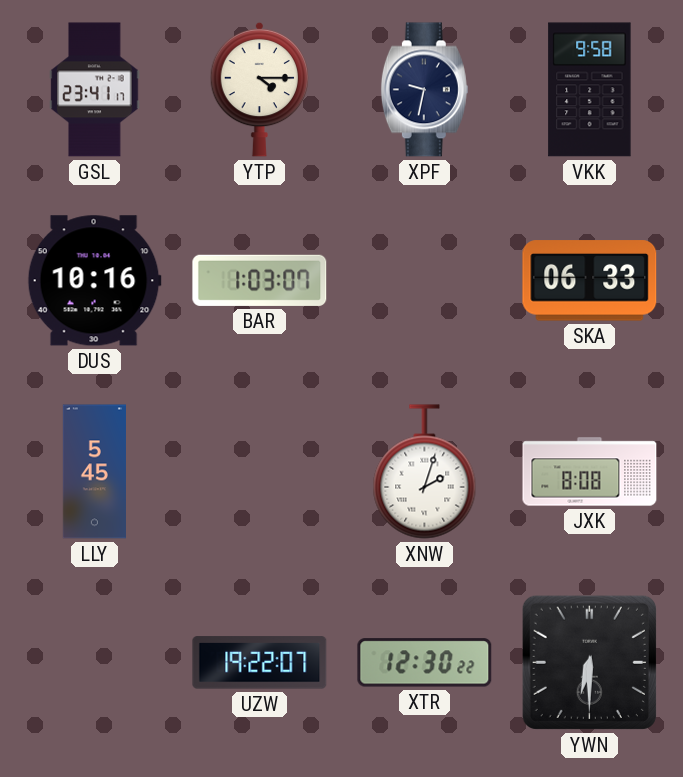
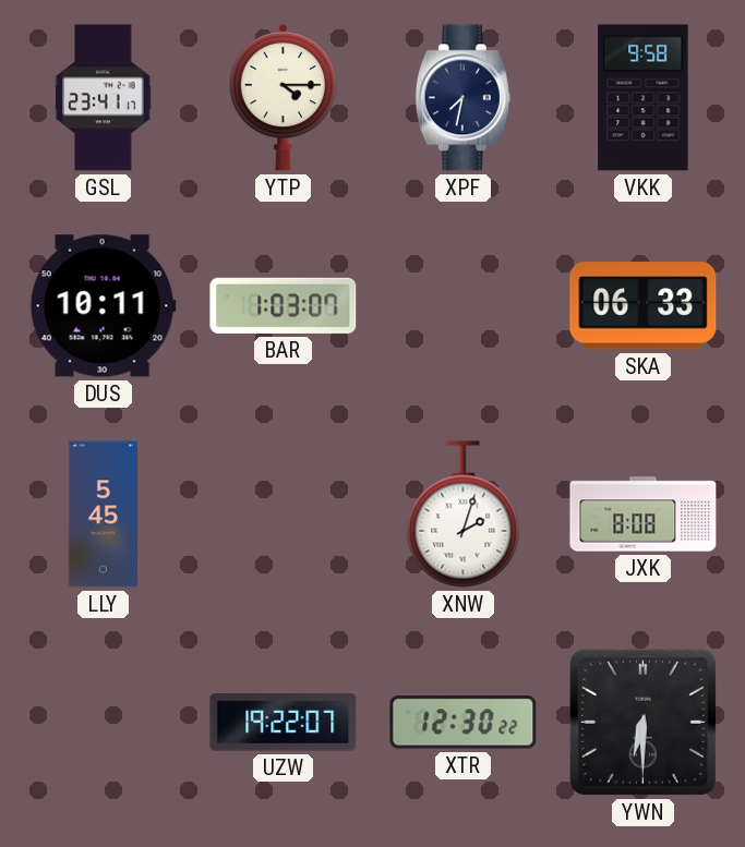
XPF: 9:32 -> 7:32 (462, 98)
DUS: 10:16 -> 10:11 (103, 306)
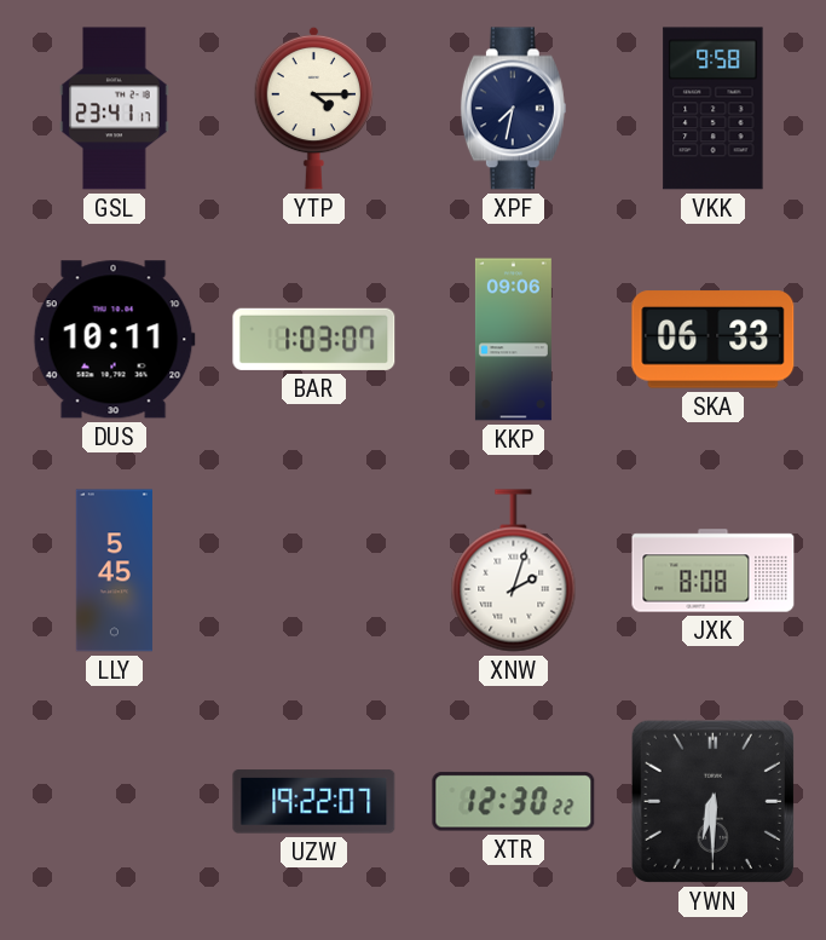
KKP: none -> 09:06 (513, 340)
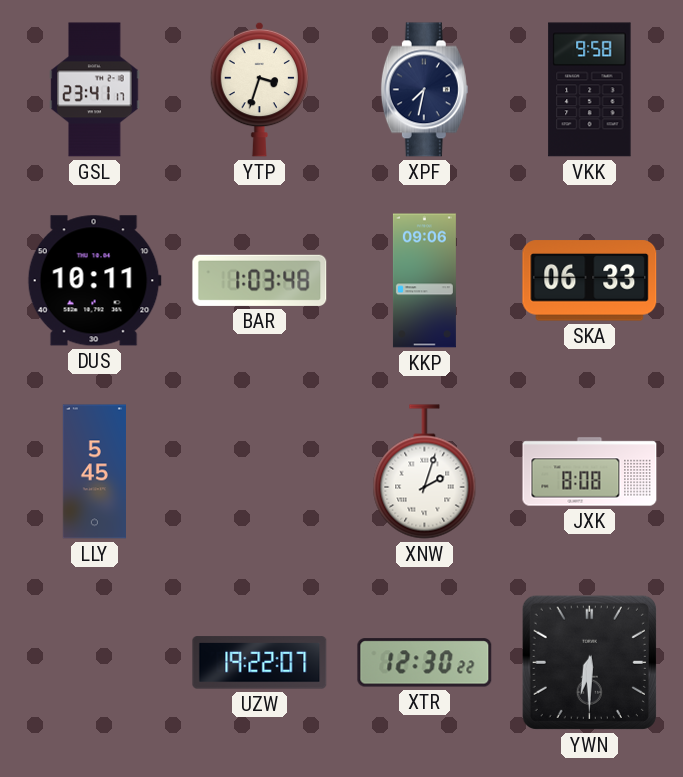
YTP: 4:15 -> 3:33 (260, 89)
BAR: 1:03:07 -> 1:03:48 (260, 280)
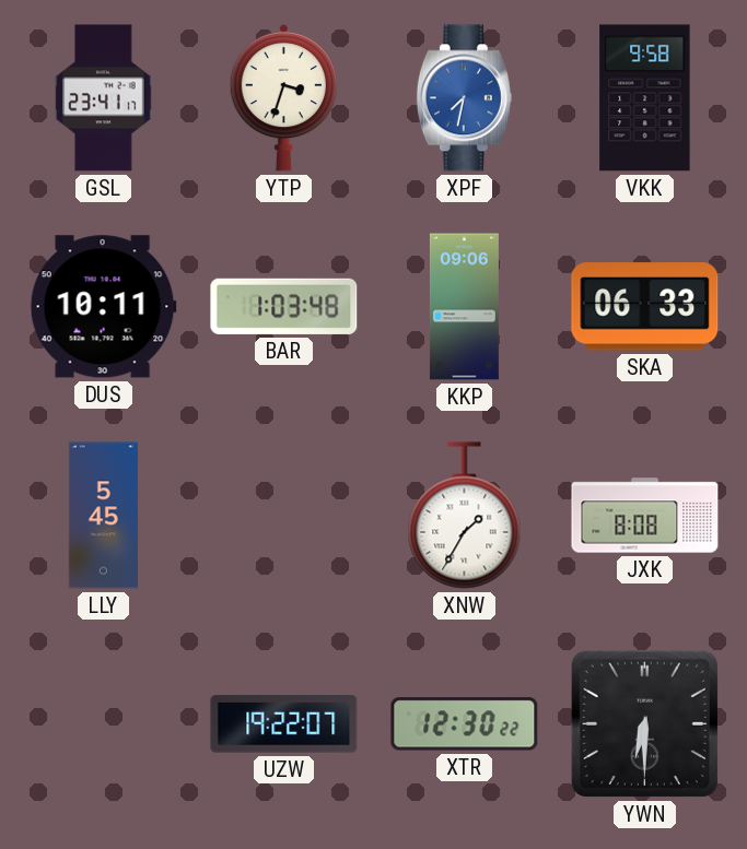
XPF dial: navy -> blue (464, 98)
XNW: 2:03 -> 1:35 (465, 516)
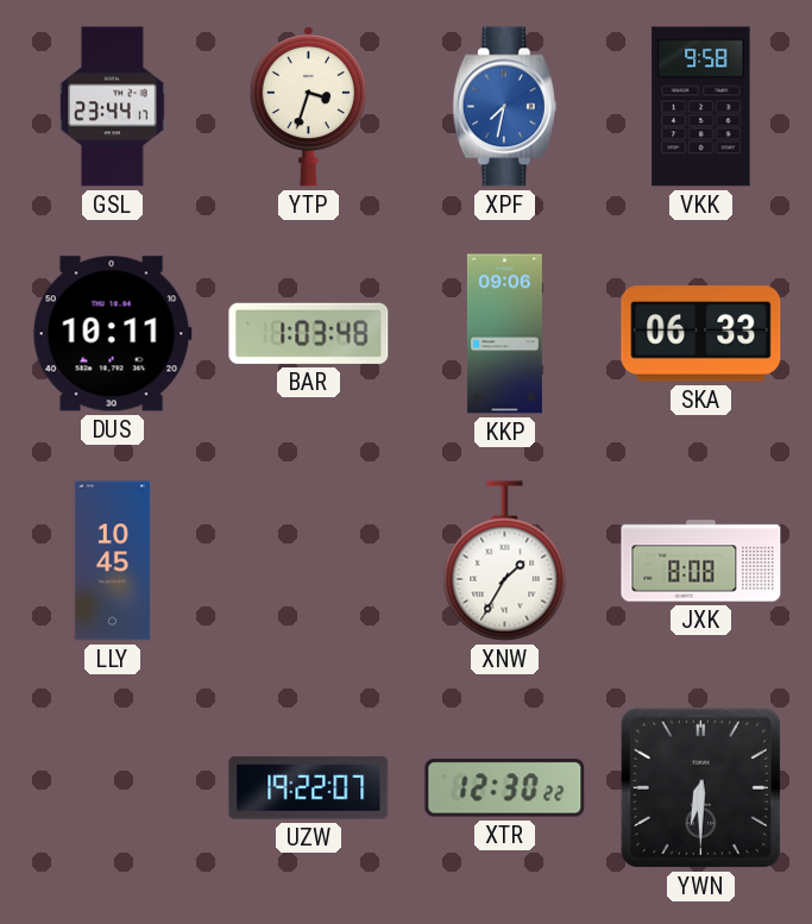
GSL: 23:41 -> 23:44 (113, 107)
LLY: 5:45 -> 10:45 (112, 561)
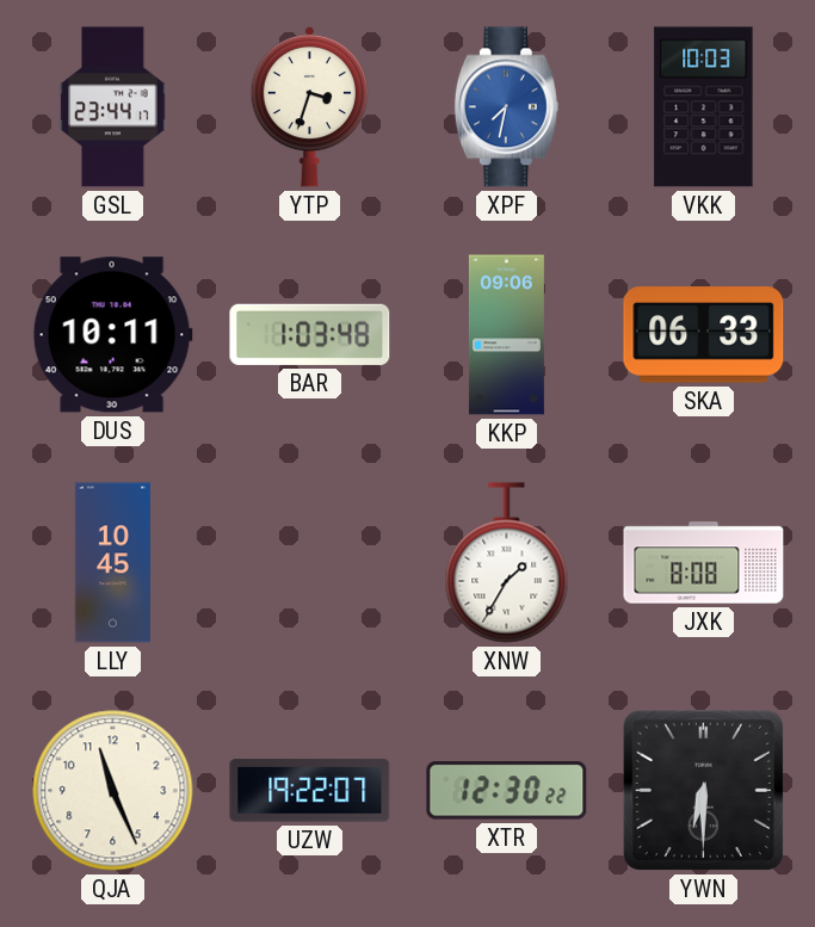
VKK: 9:58 -> 10:03 (704, 107)
QJA: none -> 11:26 (113, 791)
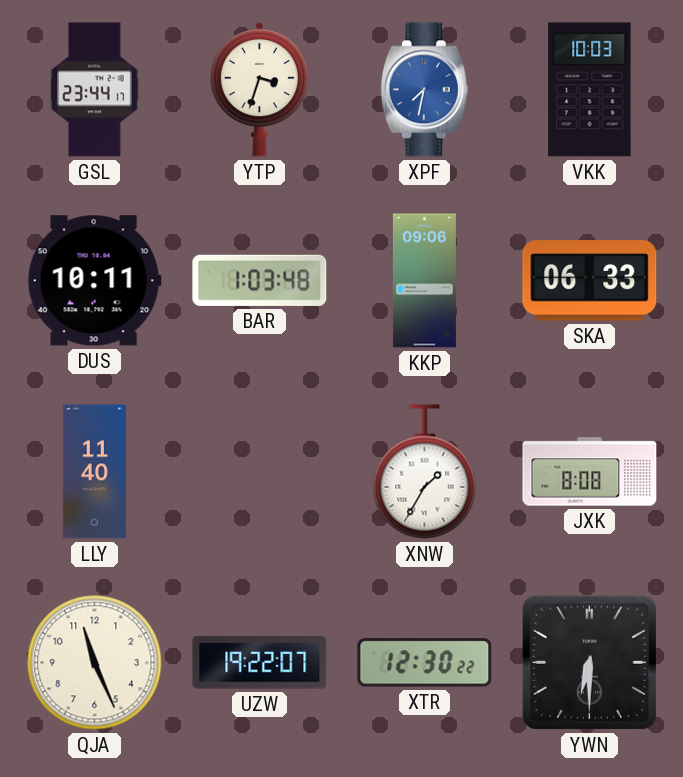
LLY: 10:45 -> 11:40 (94, 472)
